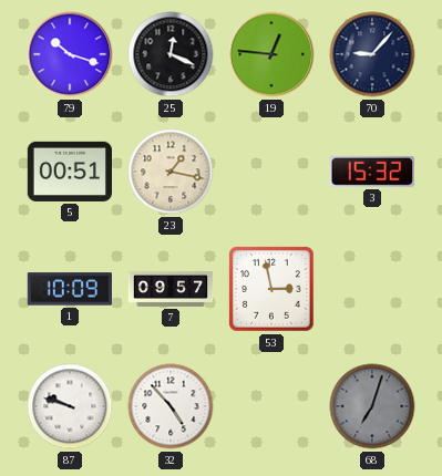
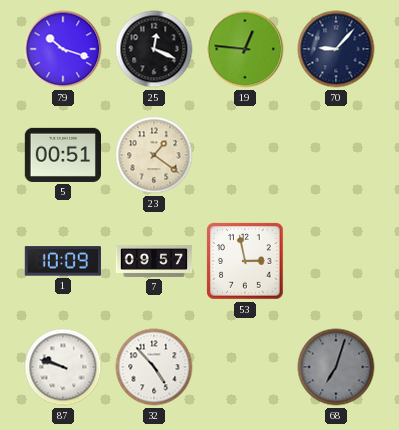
23: 1:17 -> 1:21 (154, 155)
3: 15:32 -> none (372, 172)
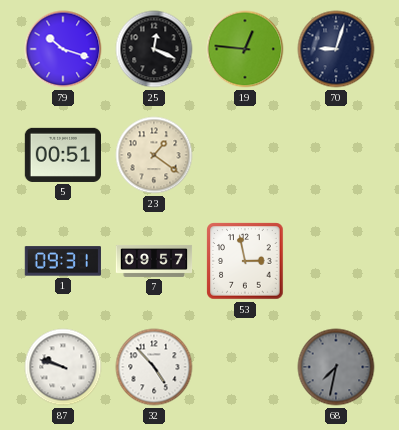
70: 9:07 -> 9:03 (336, 49)
1: 10:09 -> 09:31 (62, 261)
68: 7:03 -> 7:32 (336, 367)
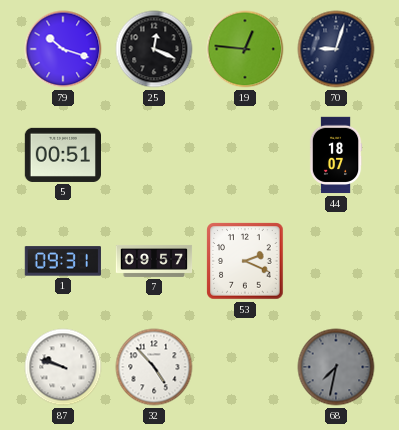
23: 1:21 -> none (154, 155)
44: none -> 18:07 (336, 155)
53: 2:58 -> 2:19 (245, 261)
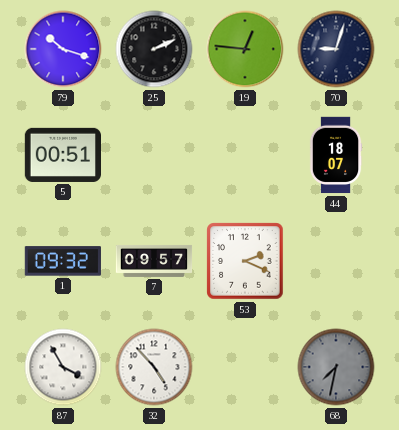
25: 12:19 -> 2:11 (154, 49)
1: 09:31 -> 09:32 (62, 261)
87: 9:48 -> 3:55 (63, 367)
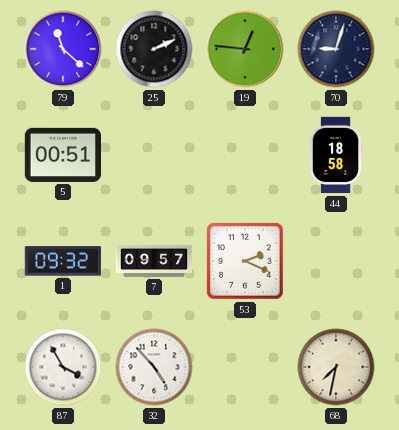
79: 10:18 -> 11:22 (63, 49)
44: 18:07 -> 18:58 (336, 155)
68 dial: grey -> cream (336, 367)
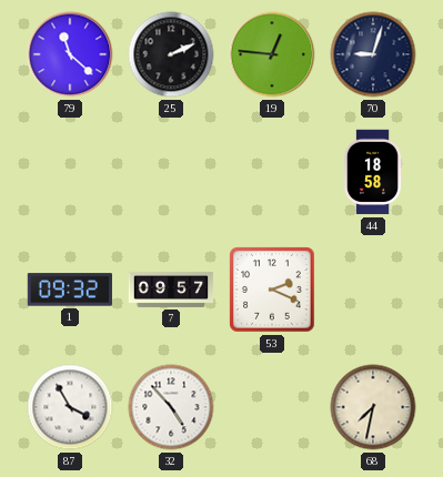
5: 00:51 -> none (62, 155)
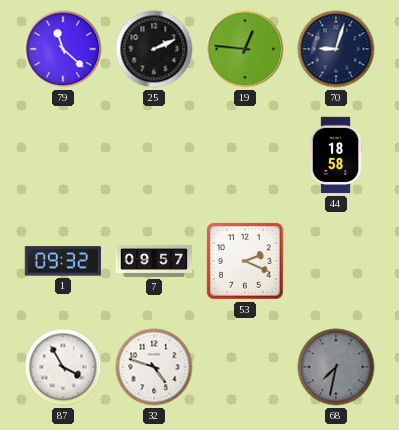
32: 4:53 -> 4:48 (154, 367)
68 dial: cream -> grey (336, 367)
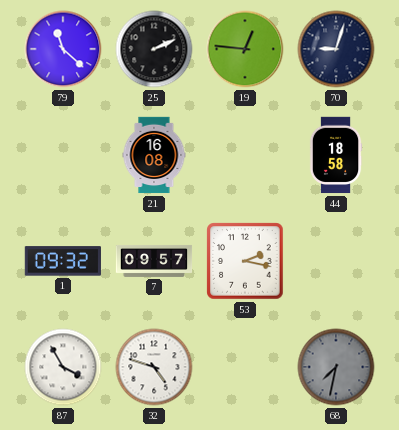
21: none -> 16:08 (154, 155)
53: 2:19 -> 2:17 (245, 261)
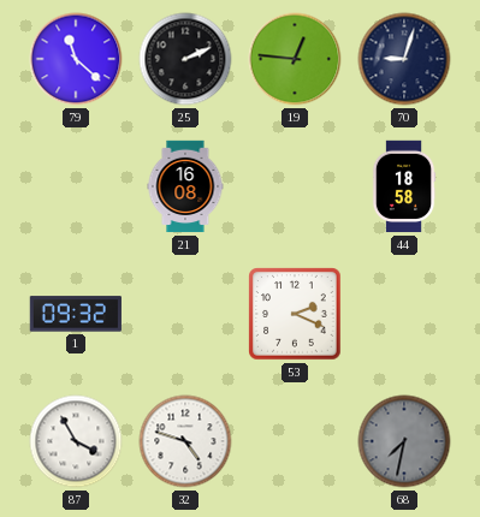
7: 09:57 -> none (154, 261)
53: 2:17 -> 2:19 (295, 314)
